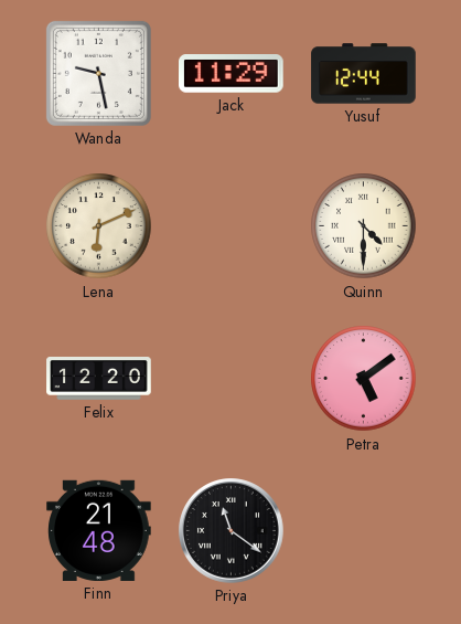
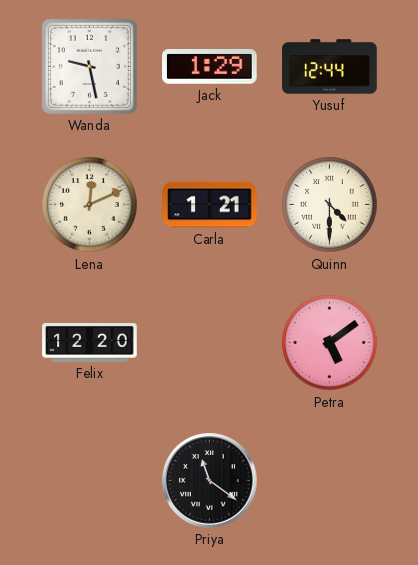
Jack: 11:29 -> 1:29 (210, 67)
Lena: 6:11 -> 12:11 (90, 205)
Carla: none -> 1:21 (210, 205)
Finn: 21:48 -> none (99, 530)
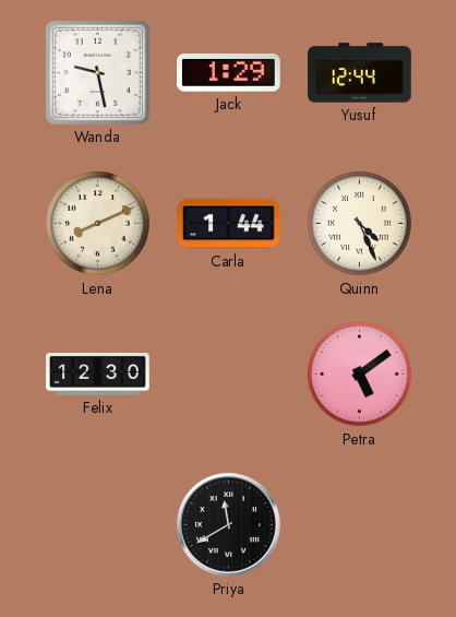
Lena: 12:11 -> 8:11 (98, 224)
Carla: 1:21 -> 1:44 (229, 224)
Quinn: 4:30 -> 4:26 (360, 224)
Felix: 12:20 -> 12:30 (98, 375)
Priya: 11:21 -> 11:40 (229, 525)
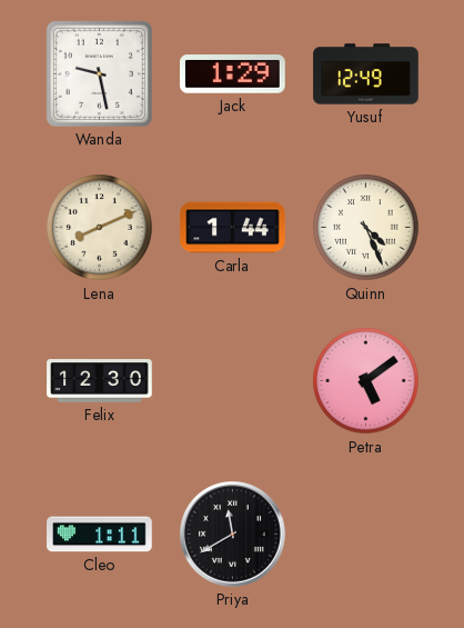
Yusuf: 12:44 -> 12:49 (366, 74)
Cleo: none -> 1:11 (100, 535)
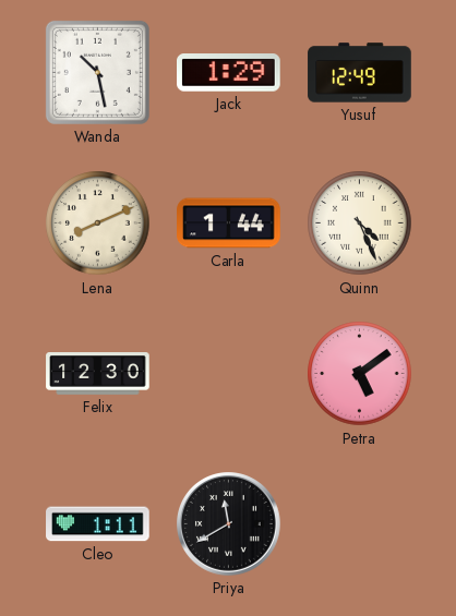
Wanda: 9:28 -> 10:28 (97, 72)
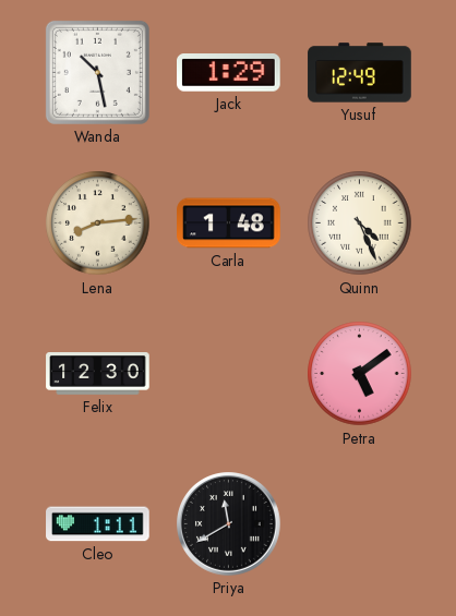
Lena: 8:11 -> 8:14 (98, 224)
Carla: 1:44 -> 1:48 (229, 224)
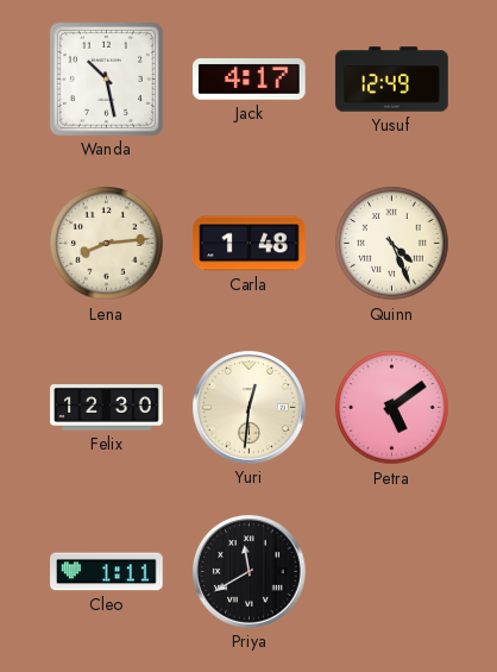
Jack: 1:29 -> 4:17 (250, 80)
Yuri: none -> 12:31 (250, 408)
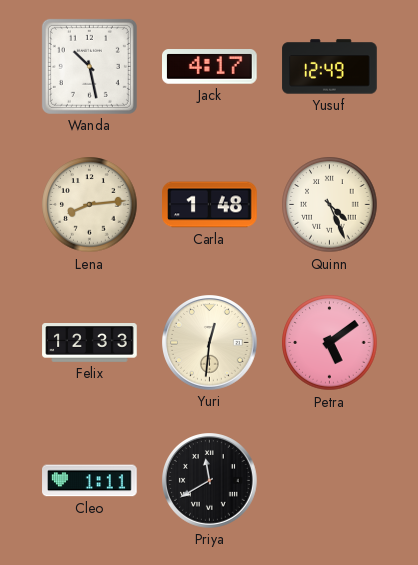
Felix: 12:30 -> 12:33 (90, 343)
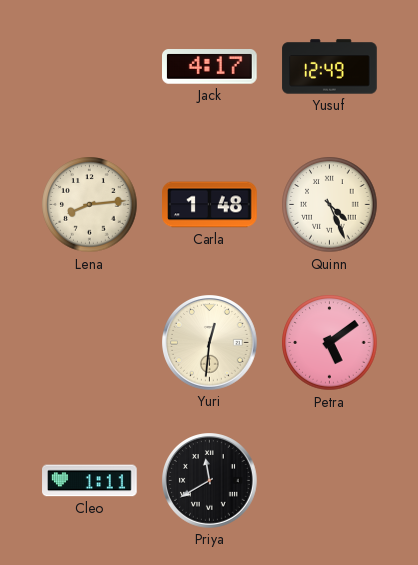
Wanda: 10:28 -> none (89, 66)
Felix: 12:33 -> none (90, 343)
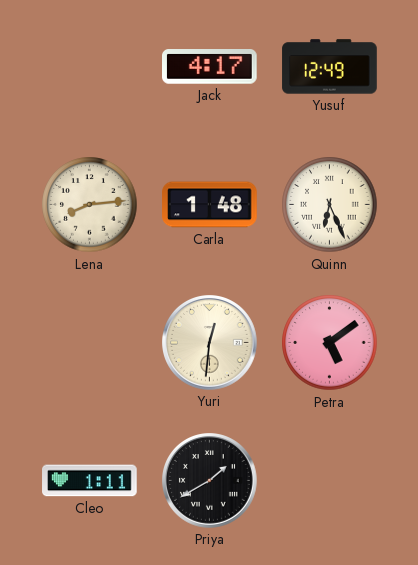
Quinn: 4:26 -> 6:26 (330, 205)
Priya: 11:40 -> 1:40 (210, 481)
